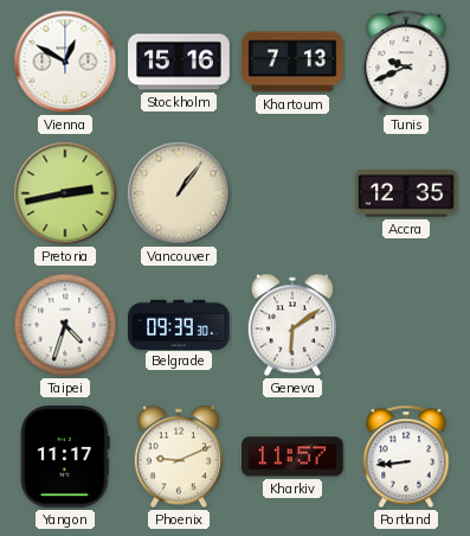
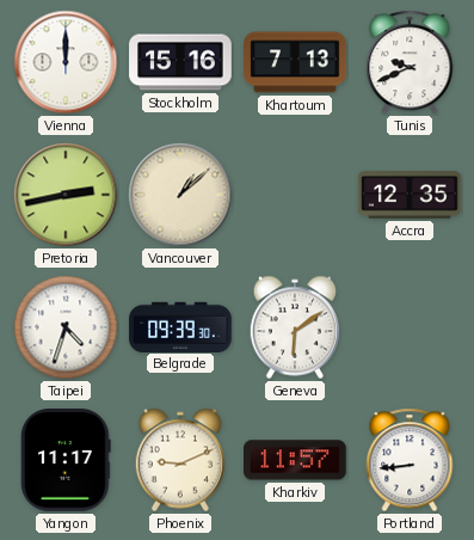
Vienna: 12:50 -> 12:00 (66, 62)
Vancouver: 1:06 -> 1:08 (180, 195)
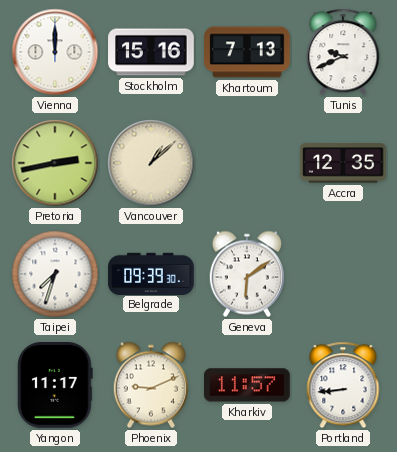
Taipei: 4:33 -> 7:33 (55, 274)
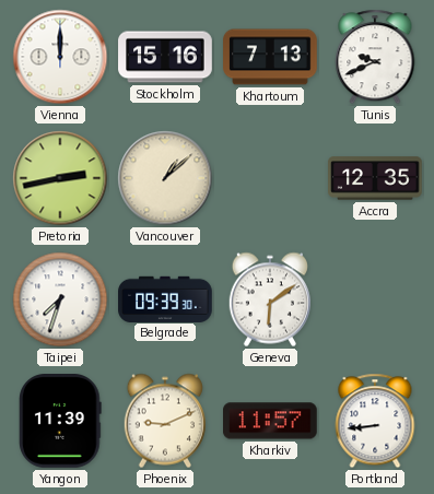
Yangon: 11:17 -> 11:39 (61, 421)
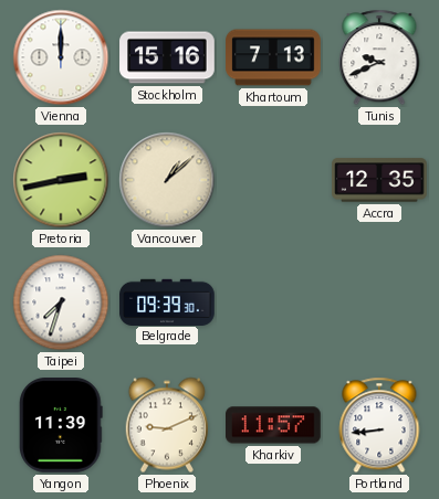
Geneva: 6:09 -> none (269, 299)
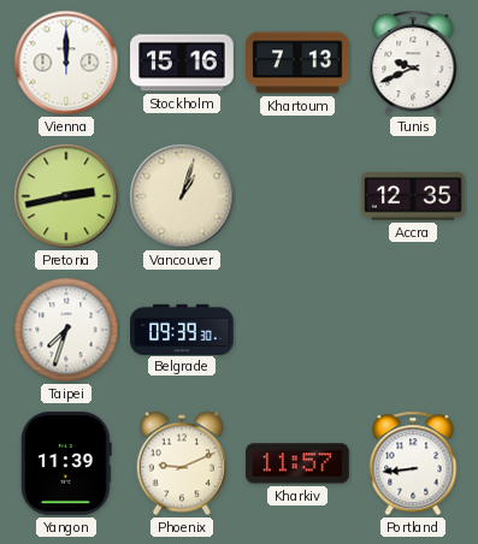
Vancouver: 1:08 -> 1:03 (182, 196)
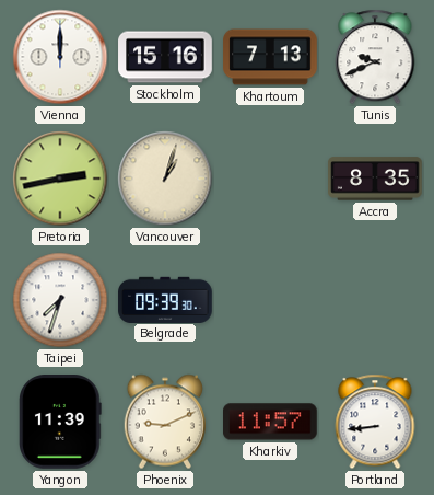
Accra: 12:35 -> 8:35 (375, 179)
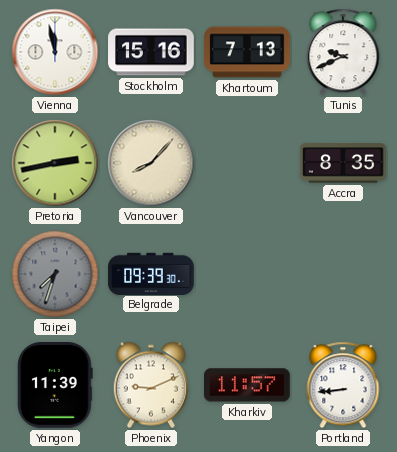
Vienna: 12:00 -> 11:58 (55, 52)
Vancouver: 1:03 -> 8:07 (151, 163)
Taipei dial: white -> grey (55, 274)
